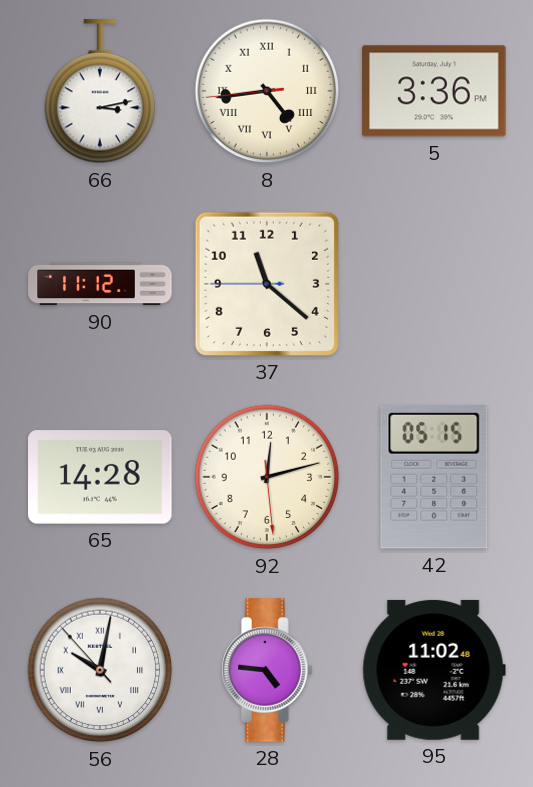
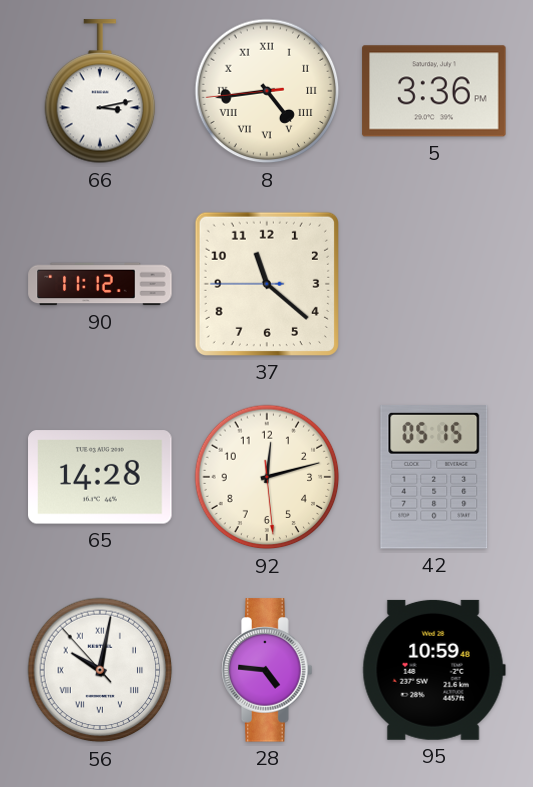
95: 11:02 -> 10:59 (434, 670)
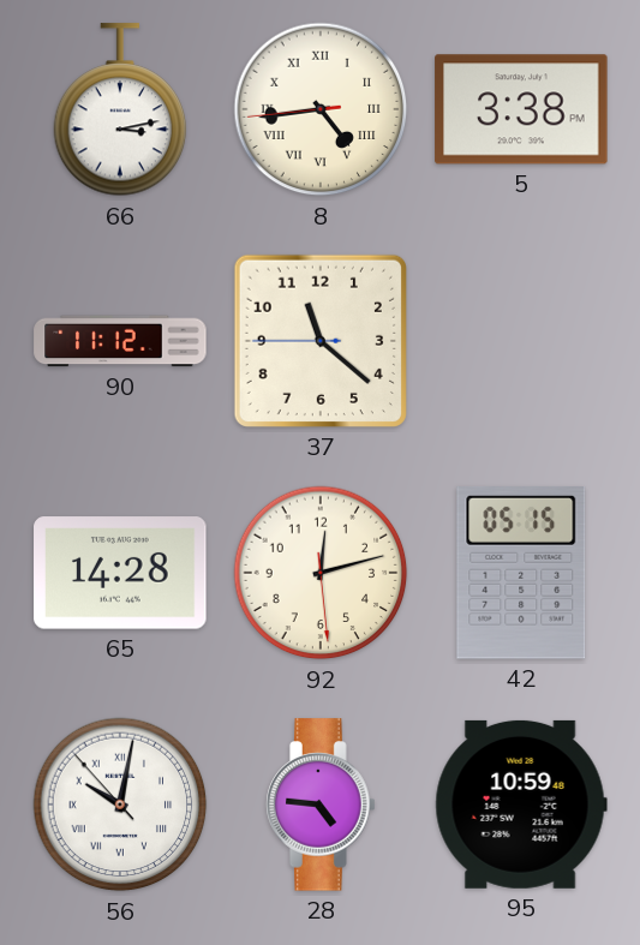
5: 3:36 -> 3:38 (521, 109)
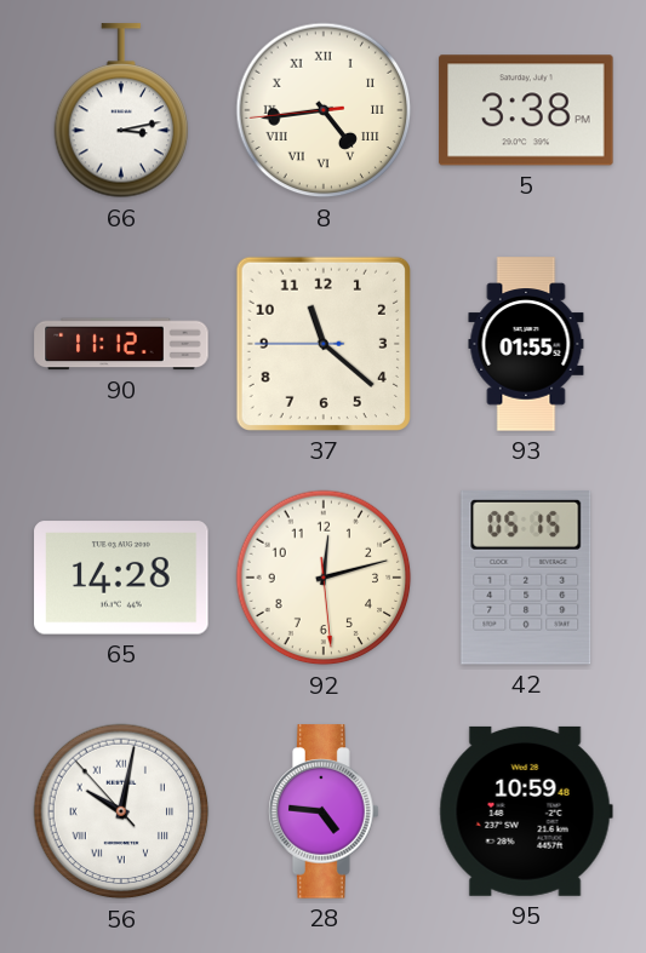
93: none -> 01:55 (526, 344)
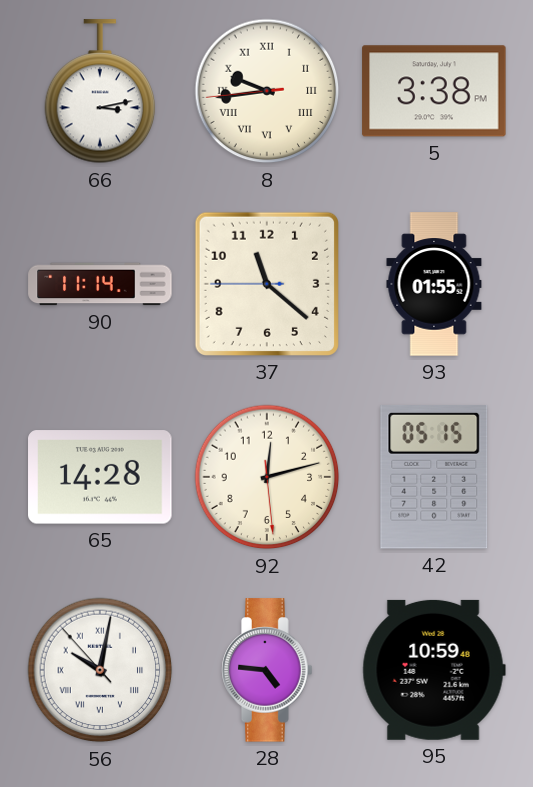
8: 4:43 -> 9:43 (267, 91)
90: 11:12 -> 11:14 (100, 284)
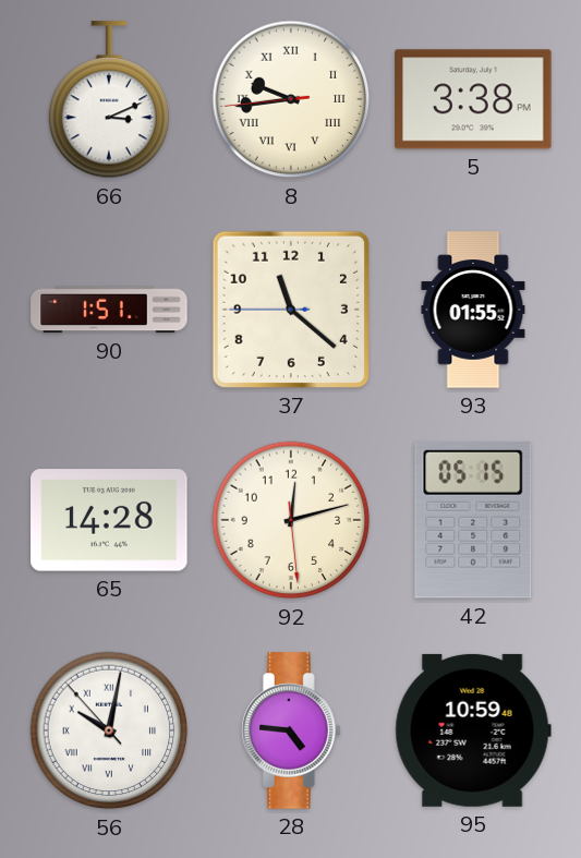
66: 3:13 -> 3:11 (109, 100)
90: 11:14 -> 1:51 (109, 310)
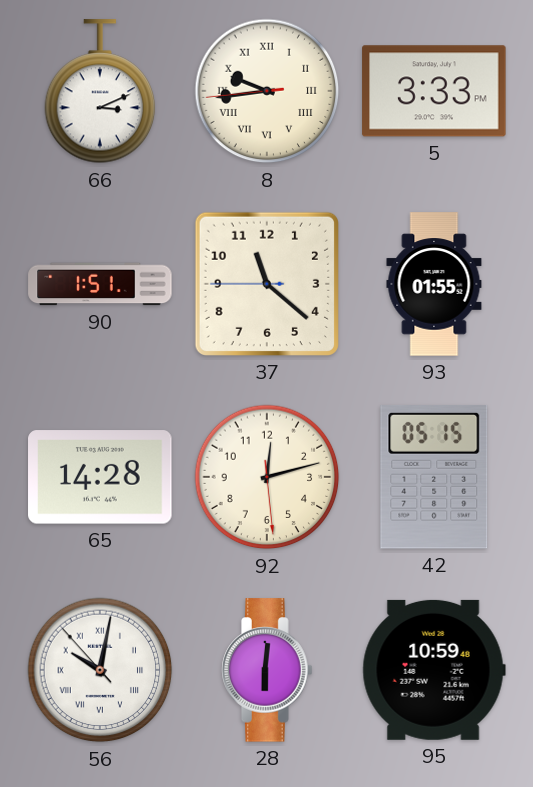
5: 3:38 -> 3:33 (434, 91)
28: 4:46 -> 6:01 (267, 670)
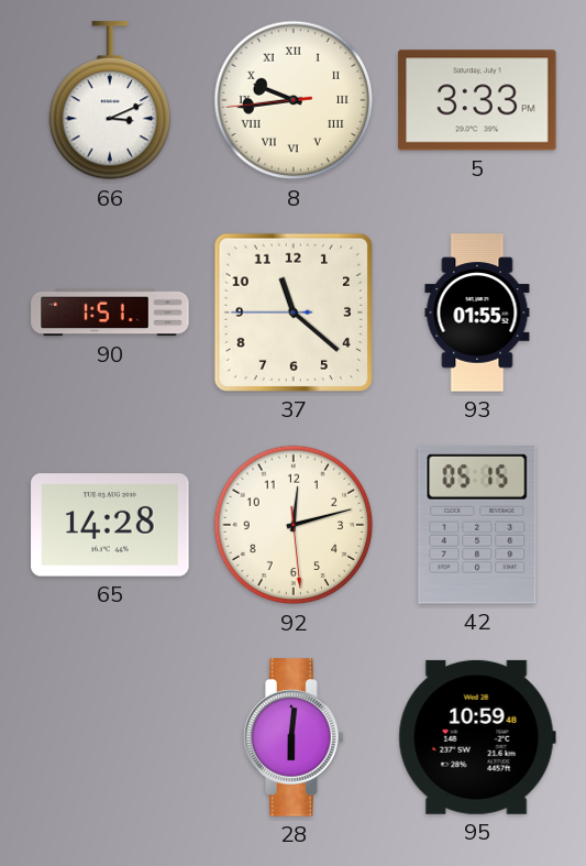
56: 10:01 -> none (100, 670)
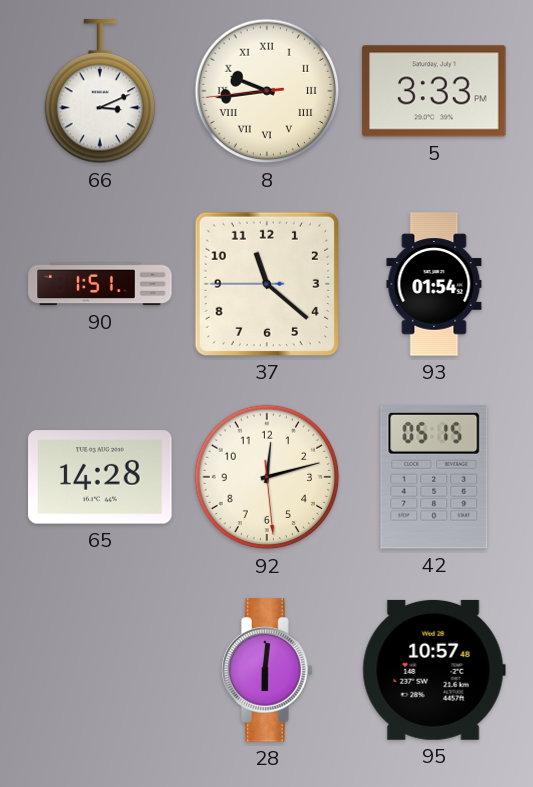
93: 01:55 -> 01:54 (434, 284)
95: 10:59 -> 10:57 (434, 670)
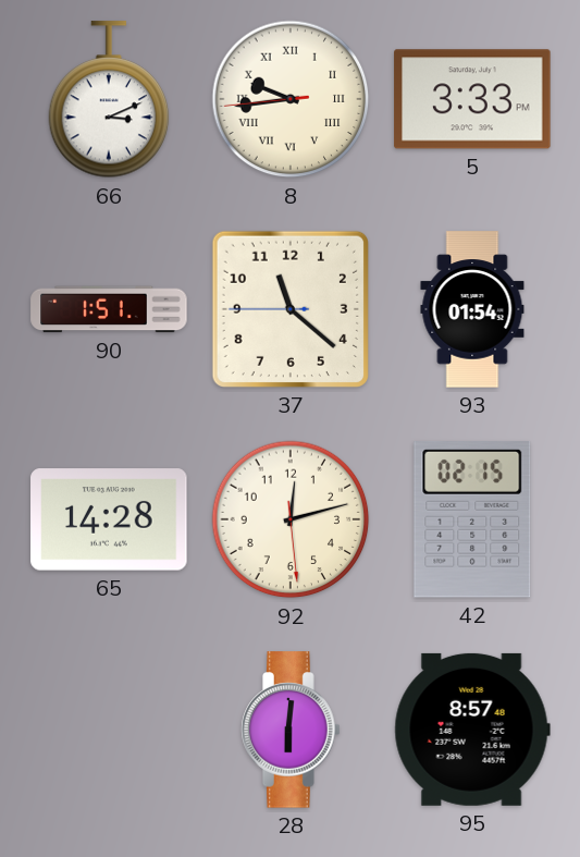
42: 05:15 -> 02:15 (472, 521)
95: 10:57 -> 8:57 (472, 730)
